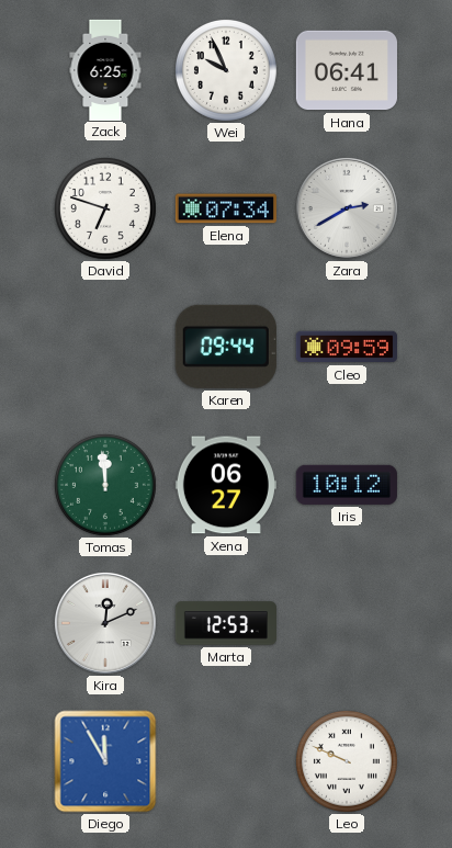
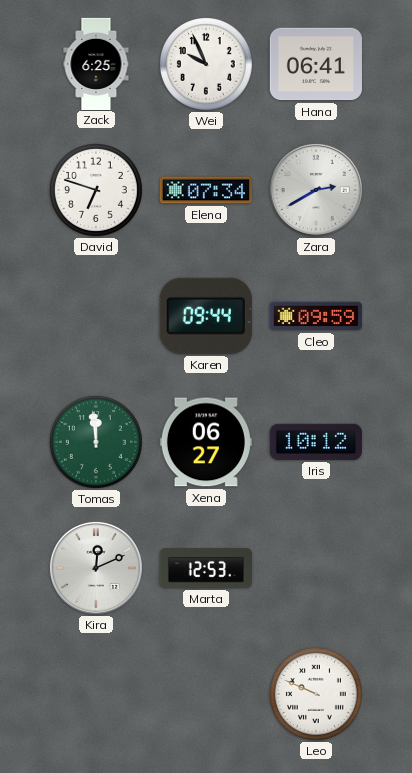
Diego: 11:55 -> none (105, 761)
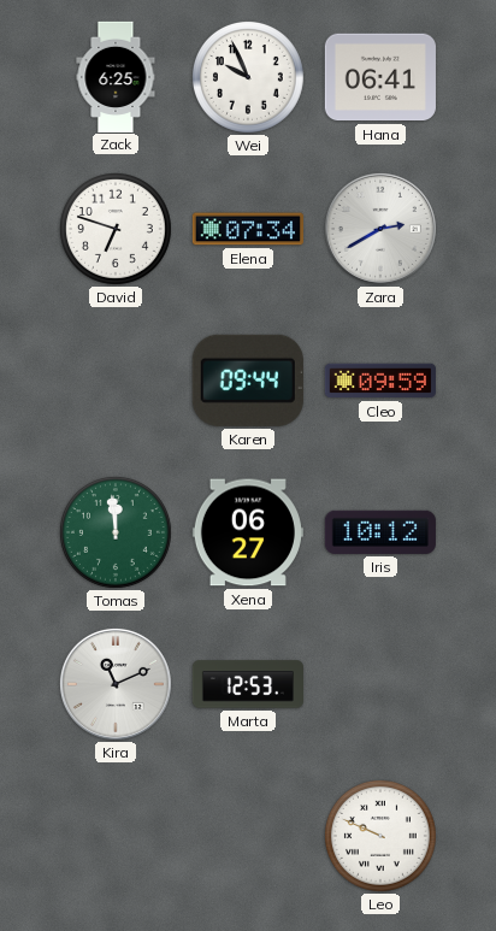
Kira: 12:11 -> 11:11 (116, 684)
